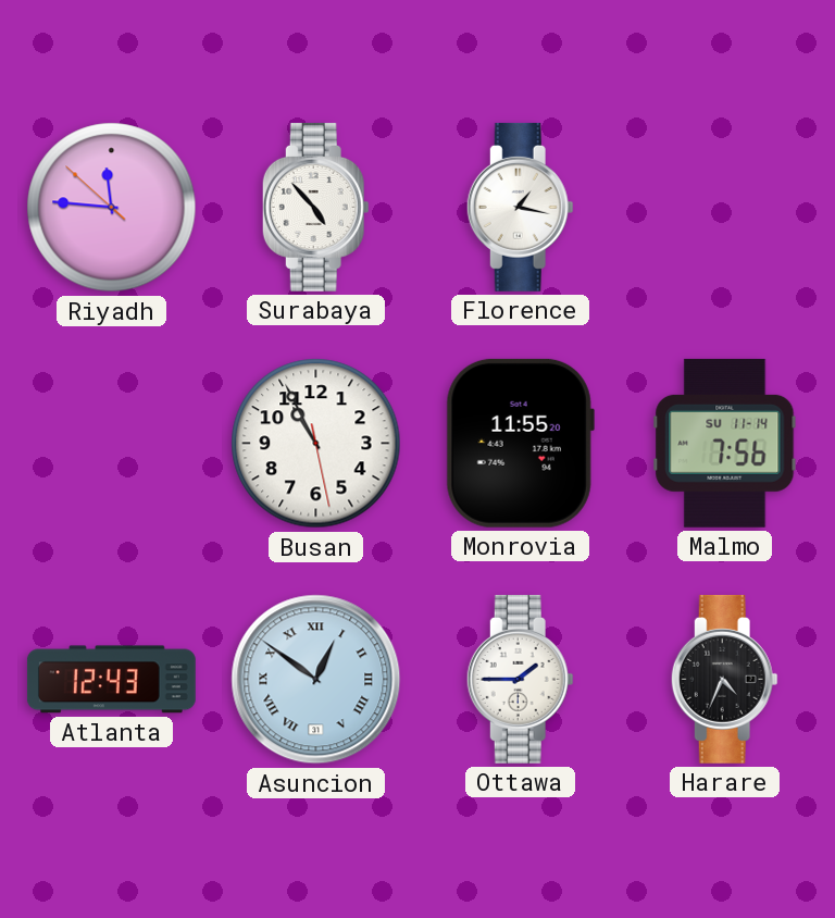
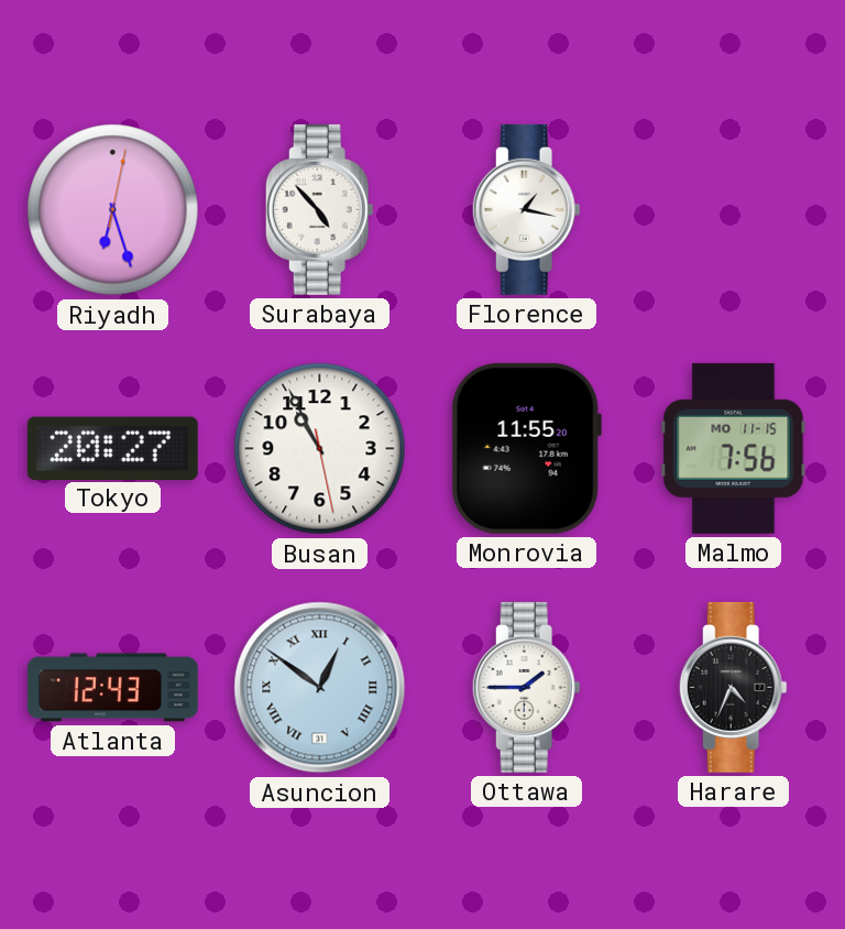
Riyadh: 11:45 -> 6:27 (113, 210)
Tokyo: none -> 20:27 (112, 448)
Malmo date: SU 11-14 -> MO 11-15 (734, 448)
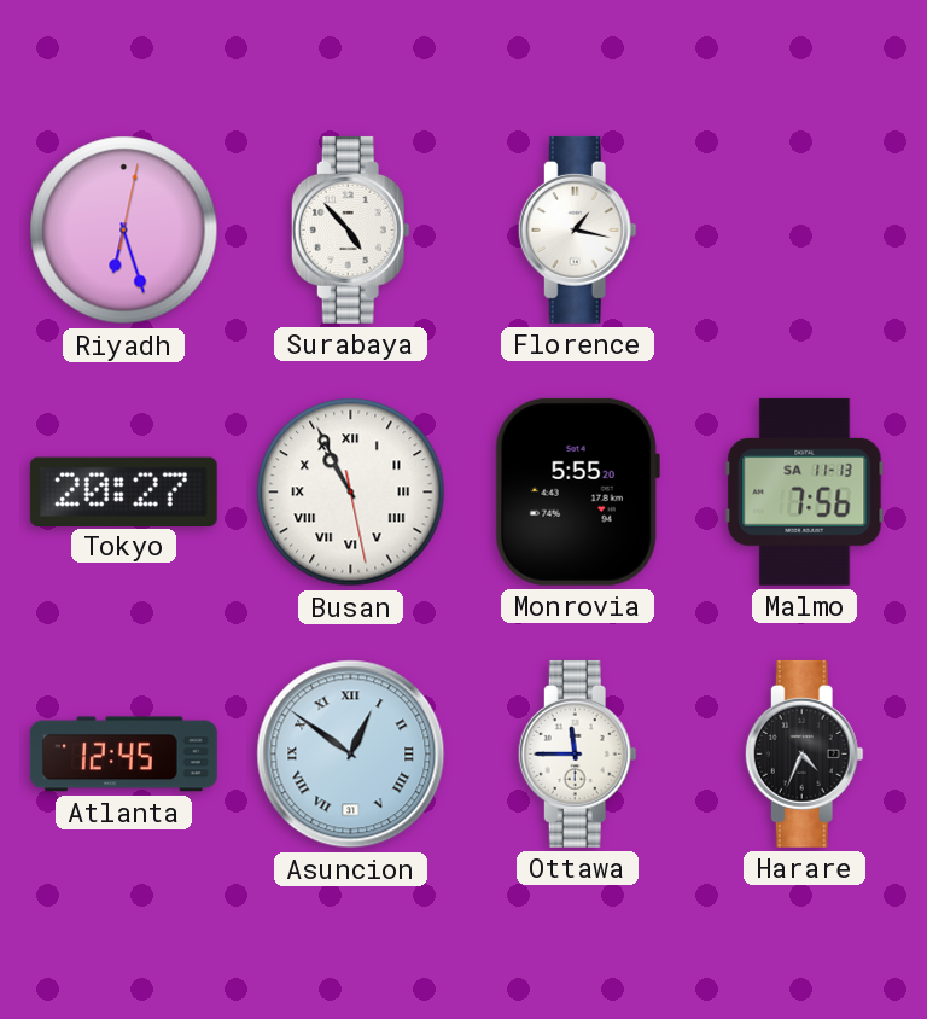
Busan numerals: Arabic -> Roman (351, 493)
Monrovia: 11:55 -> 5:55 (577, 491)
Malmo date: MO 11-15 -> SA 11-13 (805, 491)
Atlanta: 12:43 -> 12:45 (123, 755)
Ottawa: 1:45 -> 11:45 (577, 753)
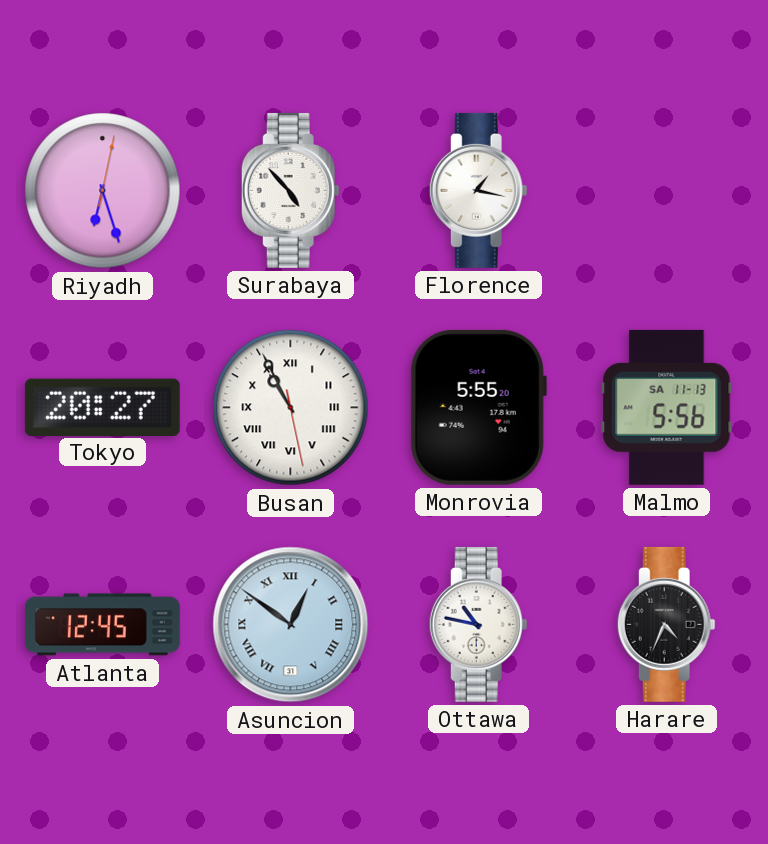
Malmo: 7:56 -> 5:56 (667, 407)
Ottawa: 11:45 -> 10:47 (478, 624)
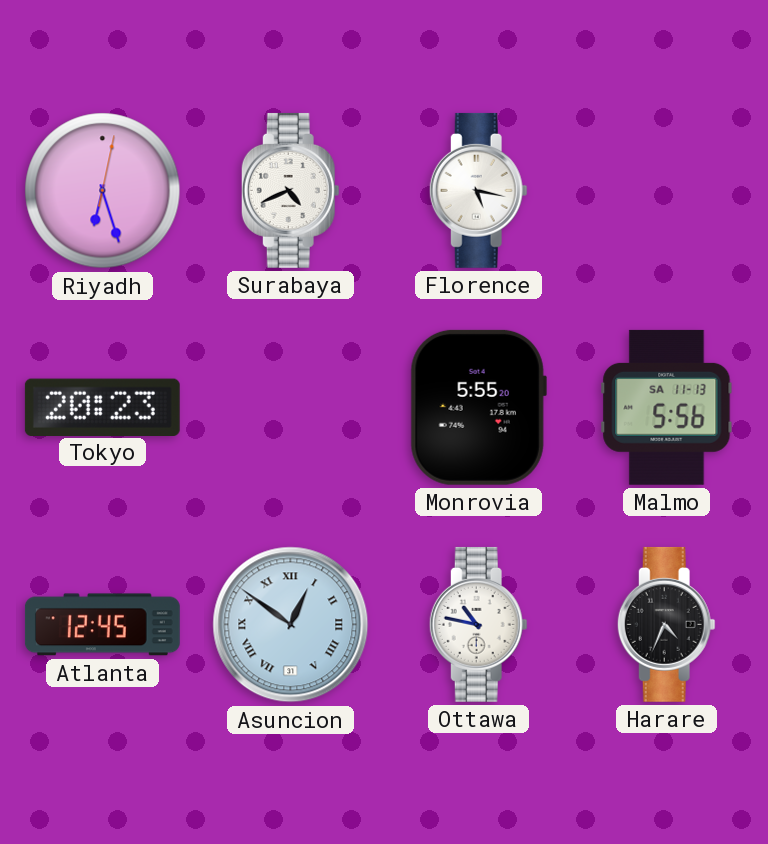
Surabaya: 4:53 -> 4:41 (290, 190)
Florence: 1:17 -> 5:17 (478, 190)
Tokyo: 20:27 -> 20:23 (102, 407)
Busan: 10:55 -> none (291, 408)
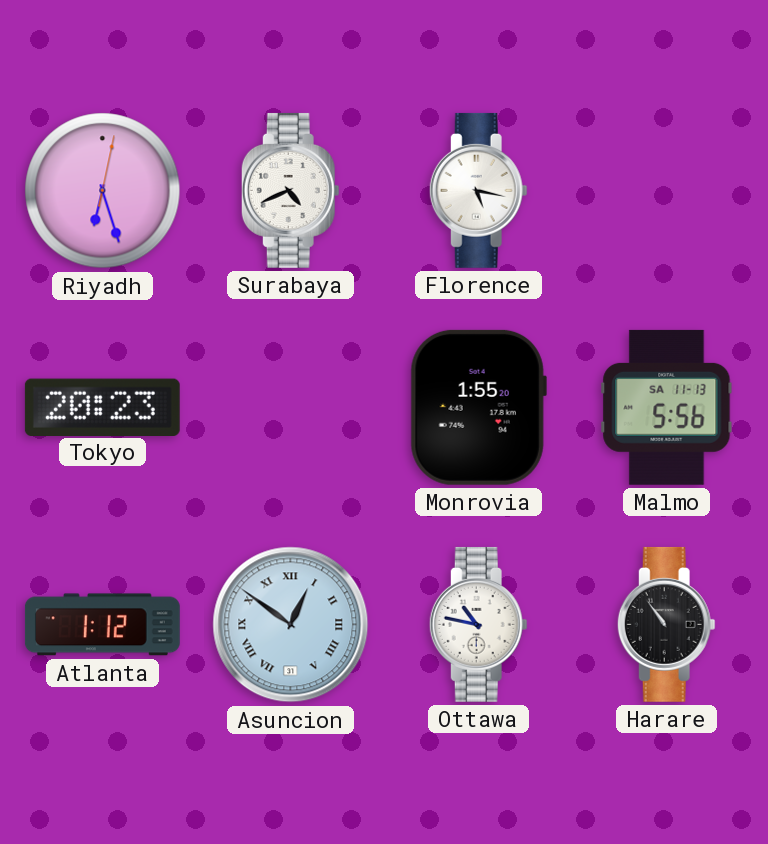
Monrovia: 5:55 -> 1:55 (478, 407)
Atlanta: 12:45 -> 1:12 (102, 625)
Harare: 4:34 -> 10:54 (666, 624)
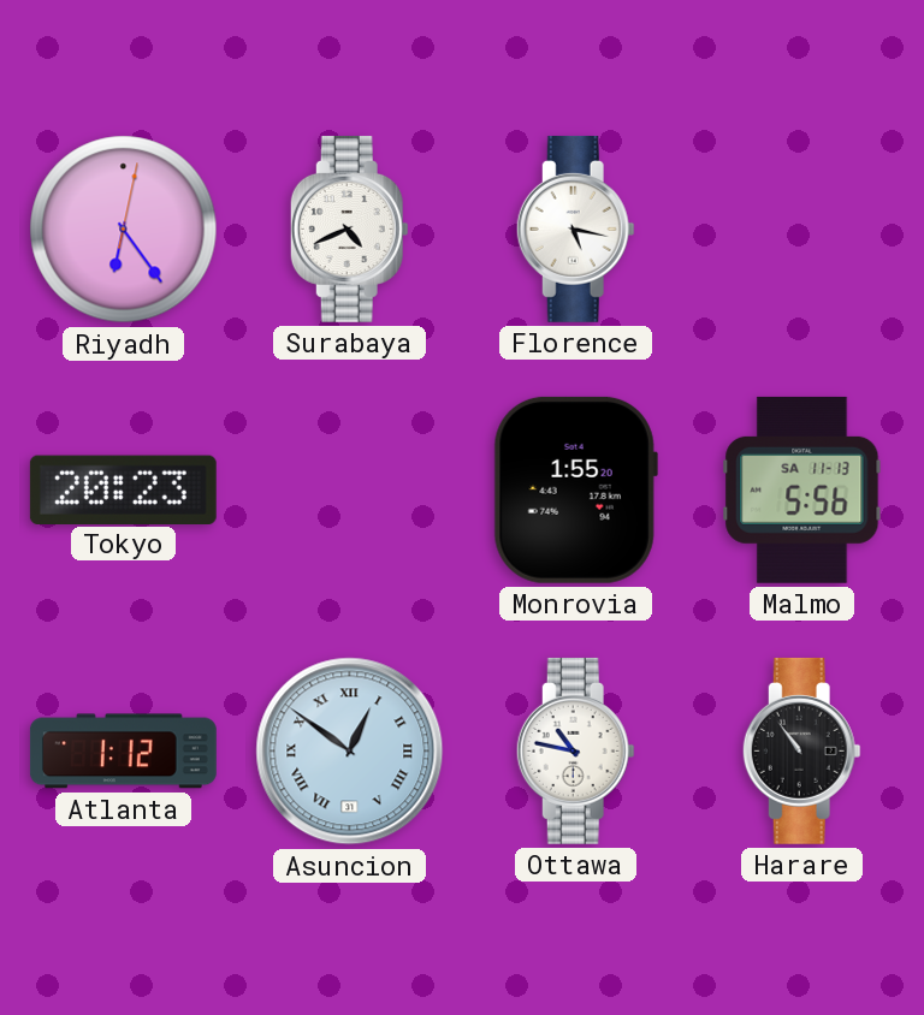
Riyadh: 6:27 -> 6:24 (124, 230)
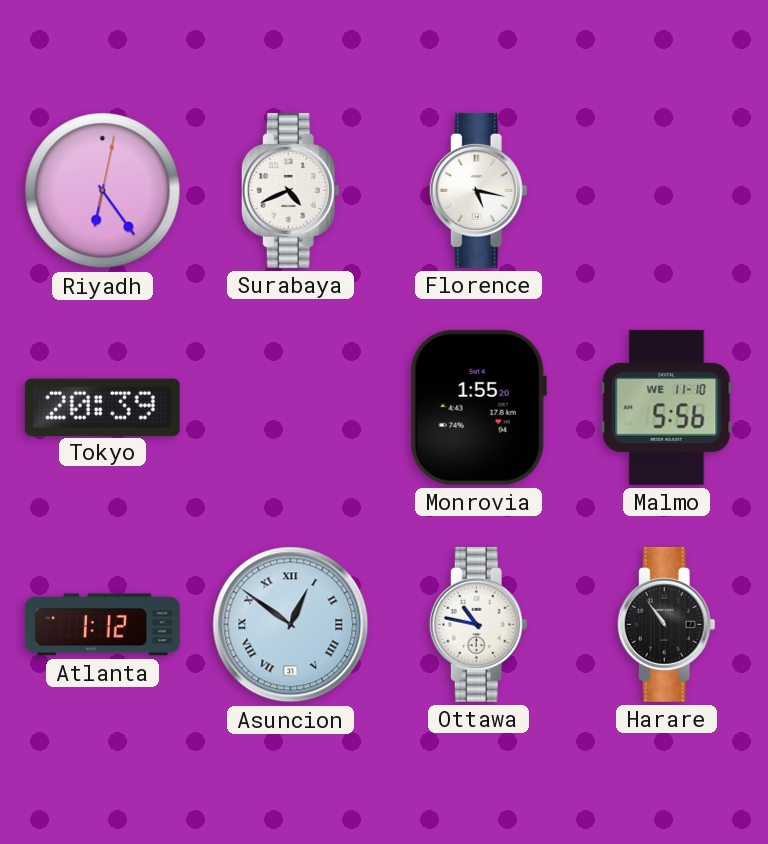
Tokyo: 20:23 -> 20:39 (102, 407)
Malmo date: SA 11-13 -> WE 11-10 (667, 407)
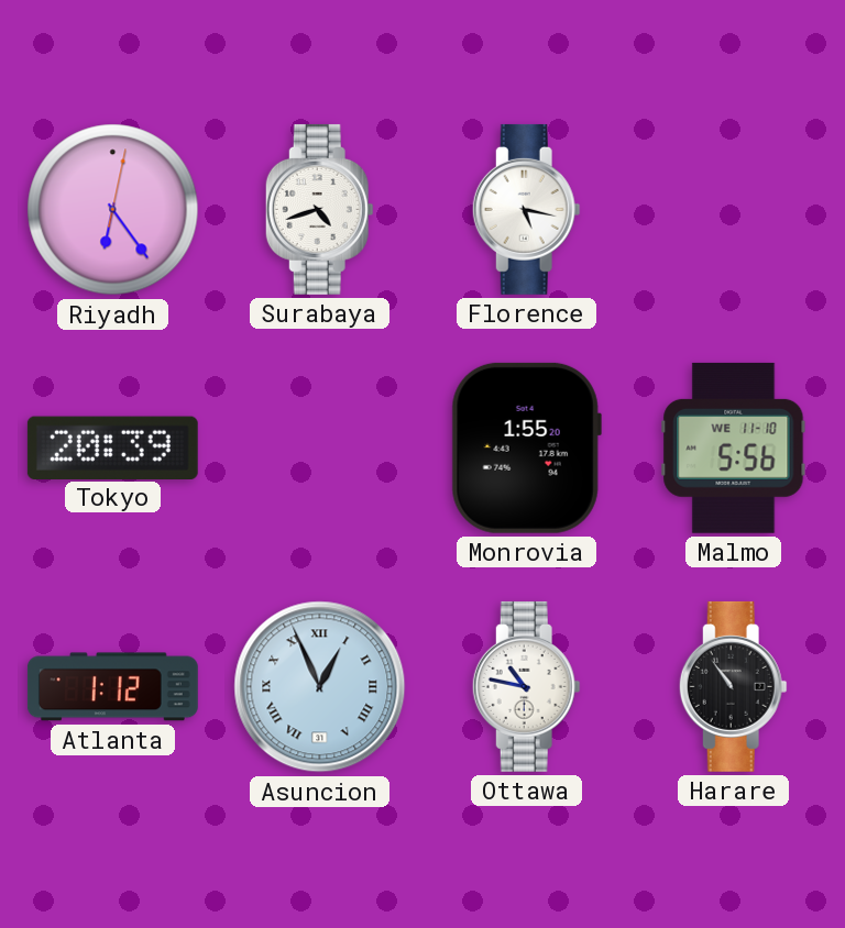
Surabaya: 4:41 -> 4:42 (319, 209)
Asuncion: 12:51 -> 12:56 (320, 687)
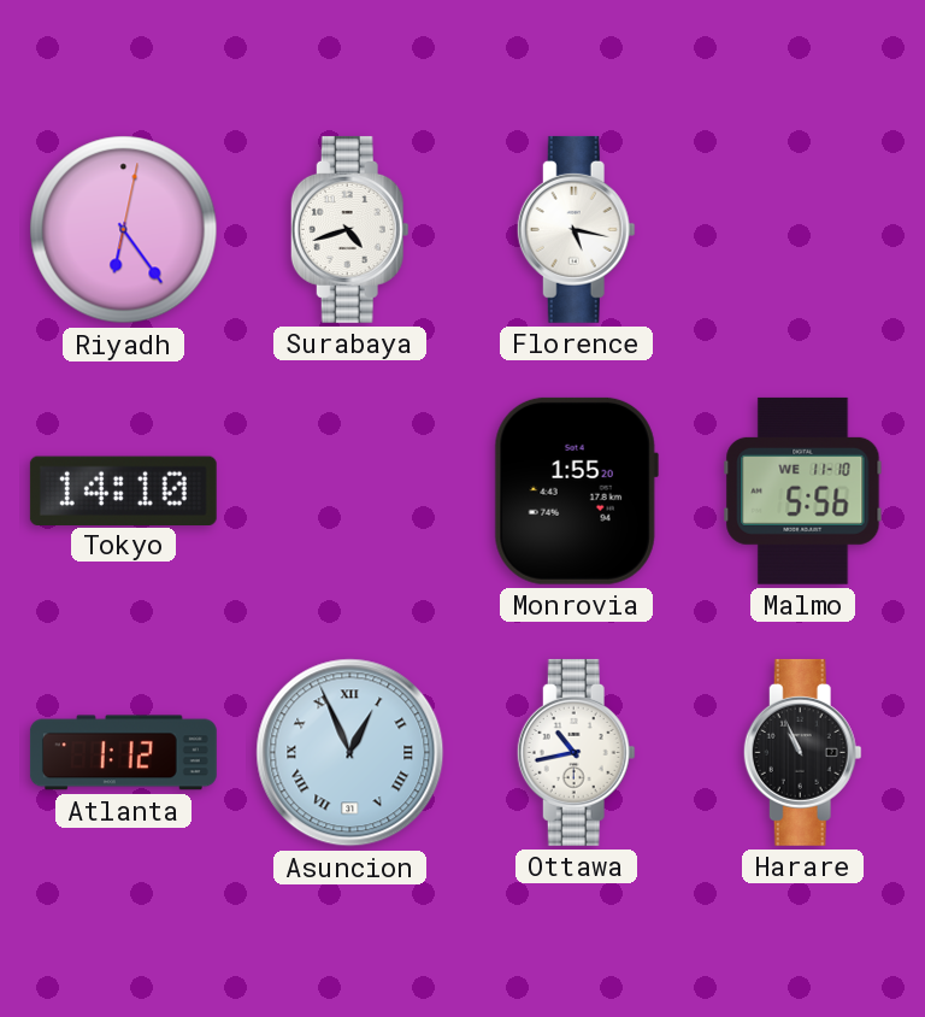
Tokyo: 20:39 -> 14:10 (123, 490)
Ottawa: 10:47 -> 10:43 (576, 752)
Harare: 10:54 -> 10:56 (802, 752)
